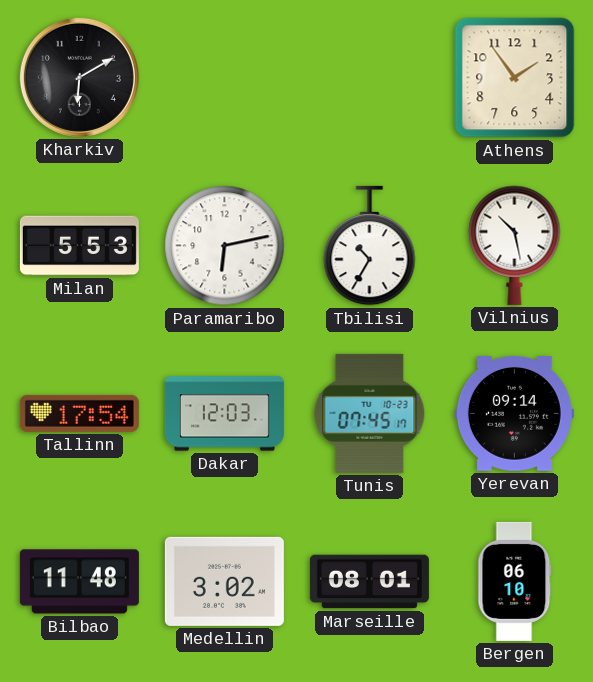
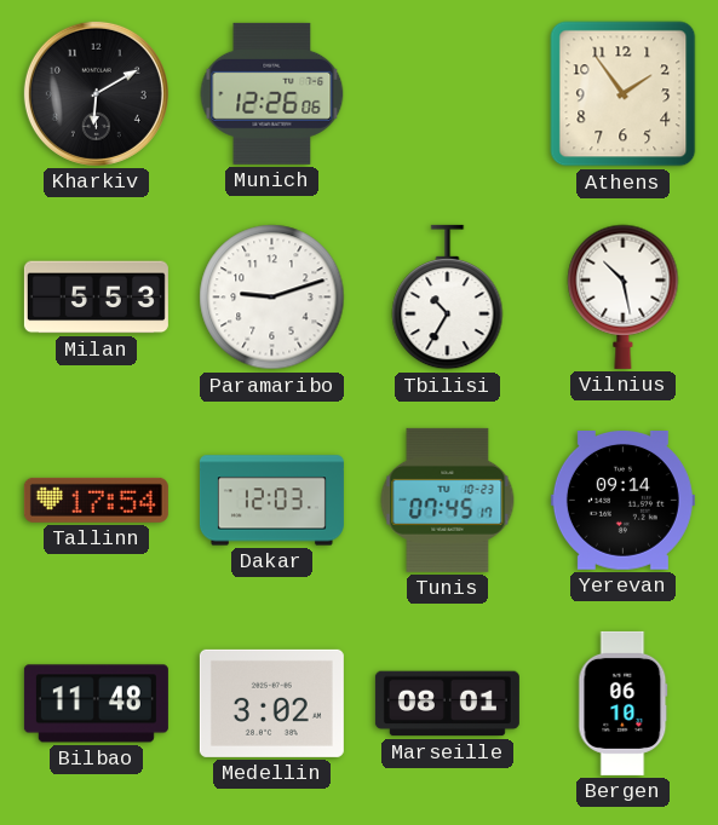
Munich: none -> 12:26 (272, 93)
Paramaribo: 6:13 -> 9:12 (272, 298)
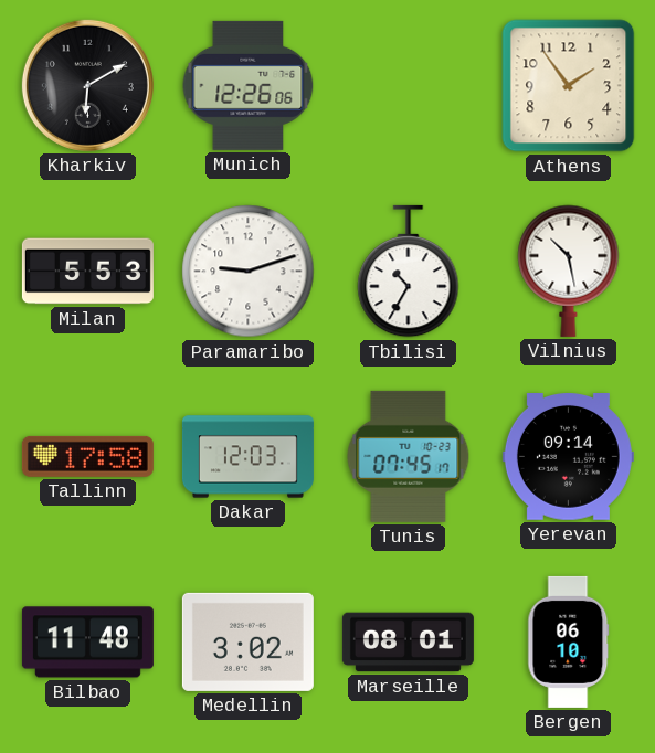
Tallinn: 17:54 -> 17:58 (87, 456)
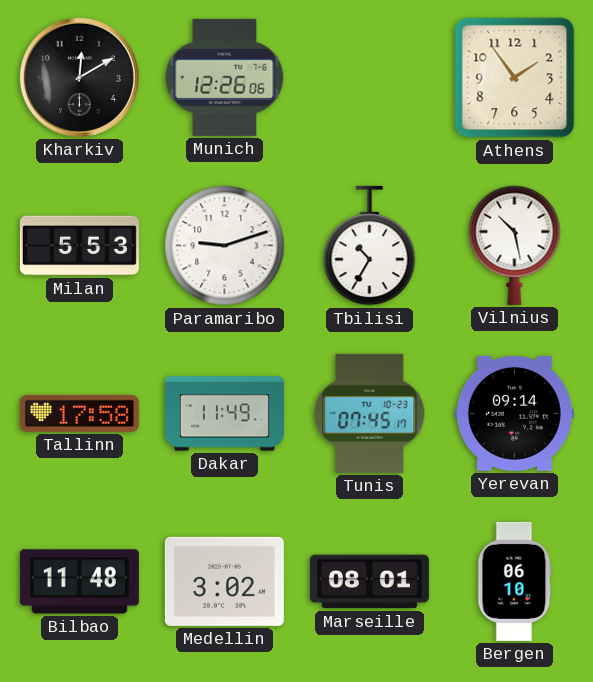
Kharkiv: 6:10 -> 12:10 (79, 77)
Dakar: 12:03 -> 11:49 (224, 414)
